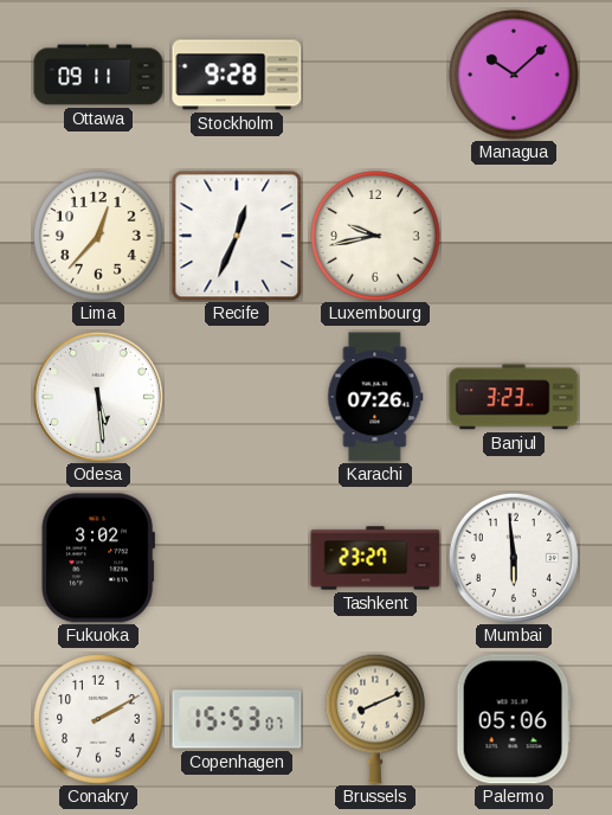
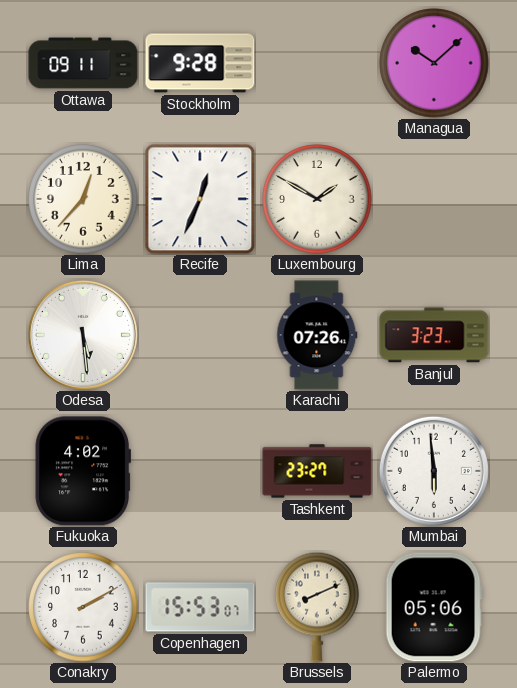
Luxembourg: 9:43 -> 1:50 (317, 199)
Fukuoka: 3:02 -> 4:02 (83, 471)
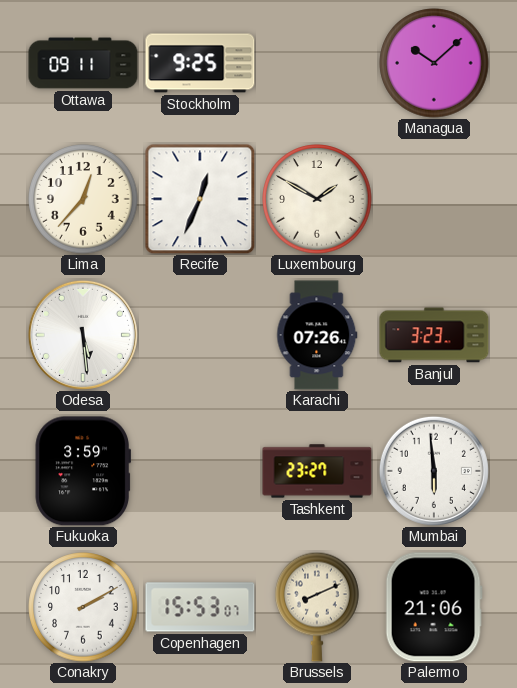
Stockholm: 9:28 -> 9:25 (200, 63)
Fukuoka: 4:02 -> 3:59 (83, 471)
Palermo: 05:06 -> 21:06 (434, 607)
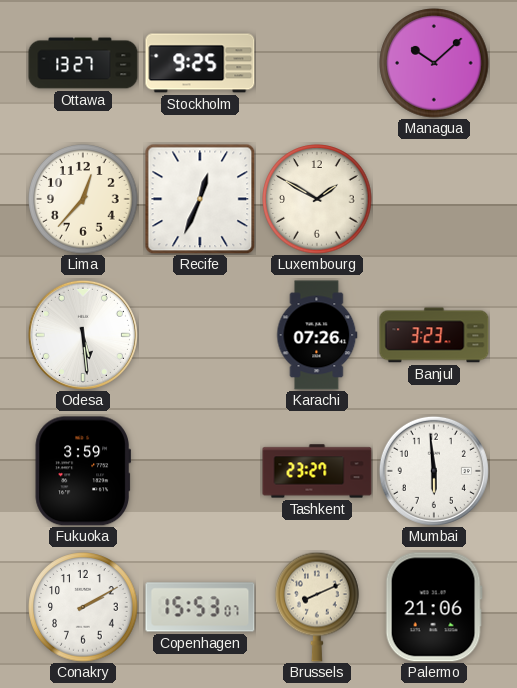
Ottawa: 09:11 -> 13:27 (83, 63)
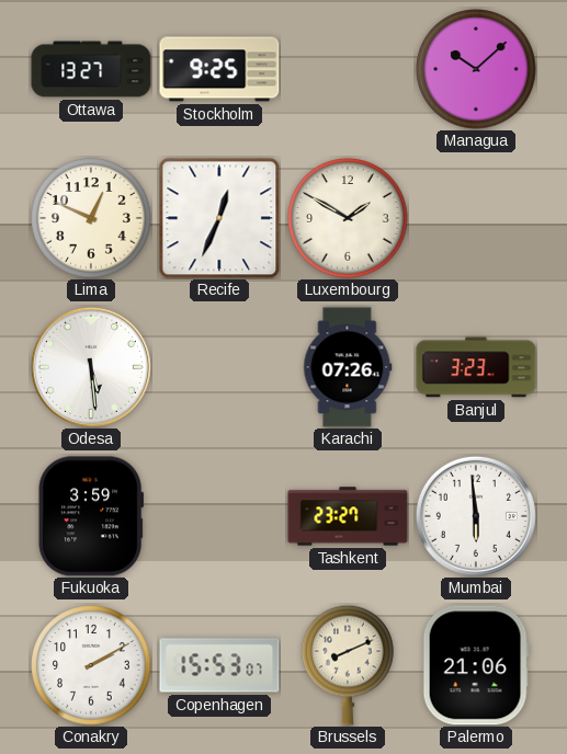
Lima: 12:37 -> 12:49 (91, 218)
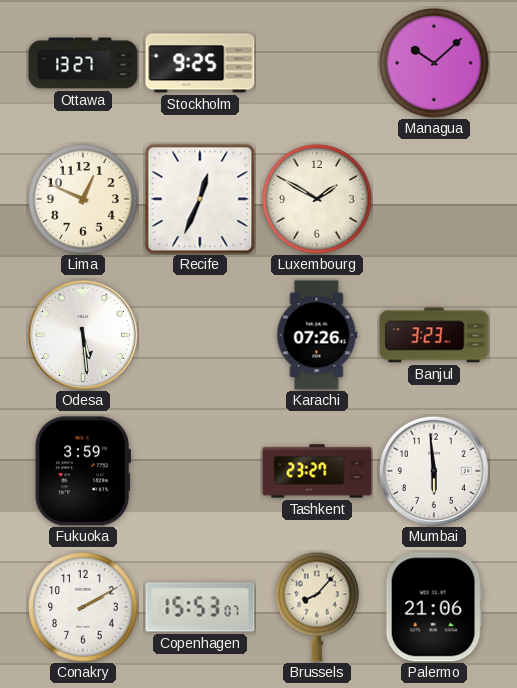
Brussels: 8:11 -> 8:07 (317, 607)
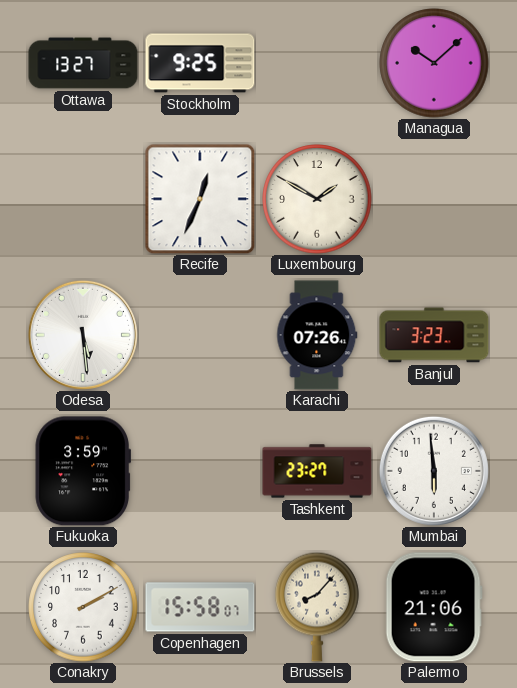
Lima: 12:49 -> none (83, 199)
Copenhagen: 15:53 -> 15:58 (200, 607)
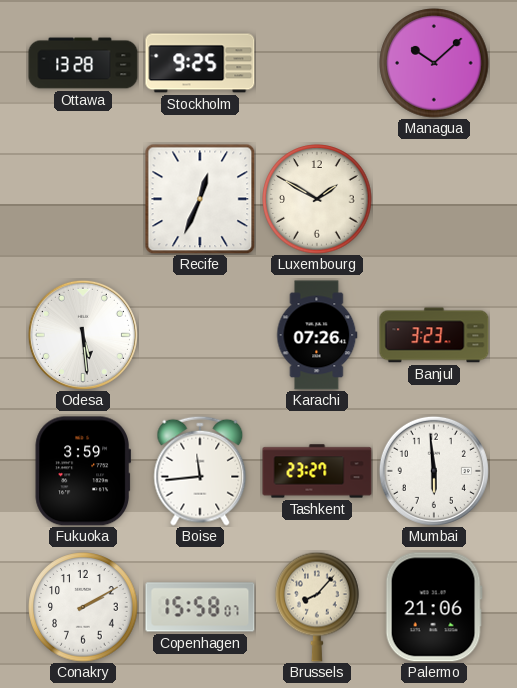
Ottawa: 13:27 -> 13:28 (83, 63)
Boise: none -> 11:44 (200, 471)
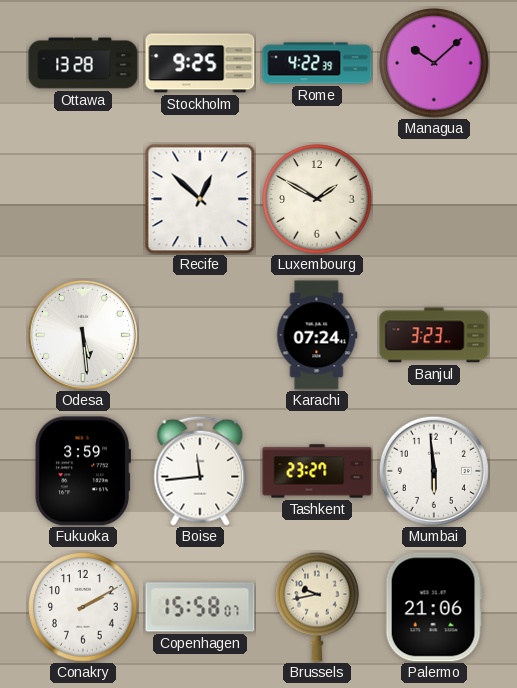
Rome: none -> 4:22 (317, 63)
Recife: 12:34 -> 12:52 (200, 199)
Karachi: 07:26 -> 07:24 (317, 335)
Brussels: 8:07 -> 9:43 (317, 607)
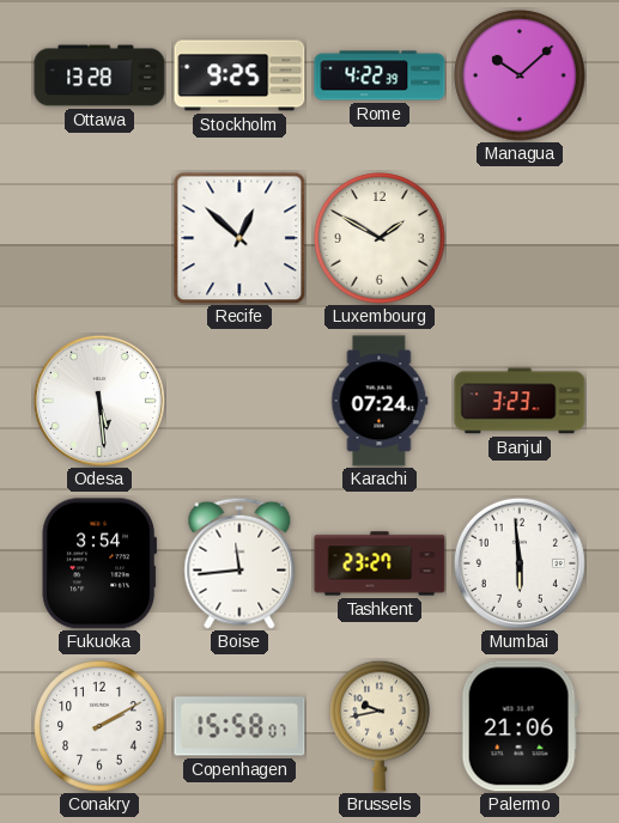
Fukuoka: 3:59 -> 3:54 (99, 563)
